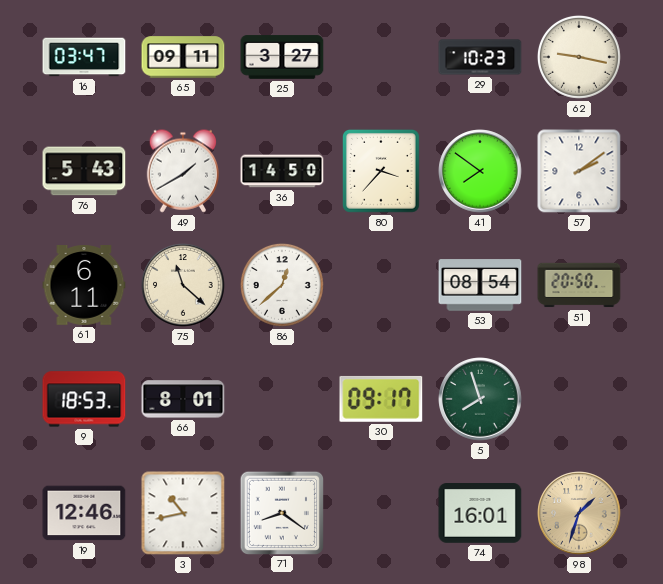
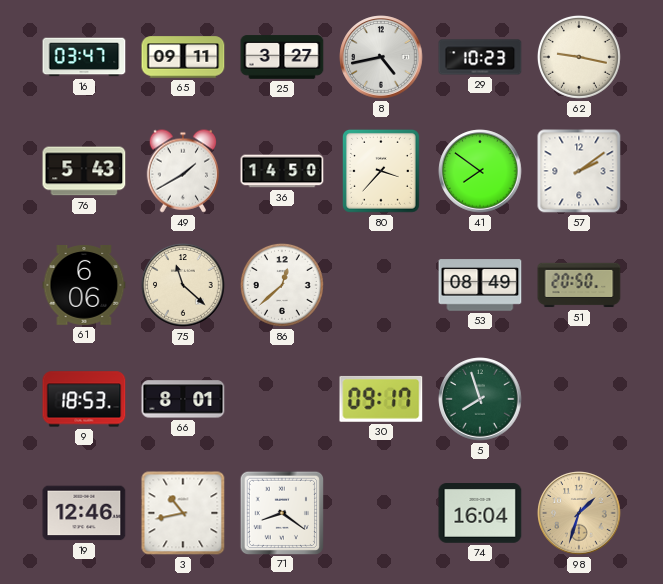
8: none -> 4:43 (381, 57)
61: 6:11 -> 6:06 (84, 286)
53: 08:54 -> 08:49 (480, 285)
74: 16:01 -> 16:04 (480, 513)
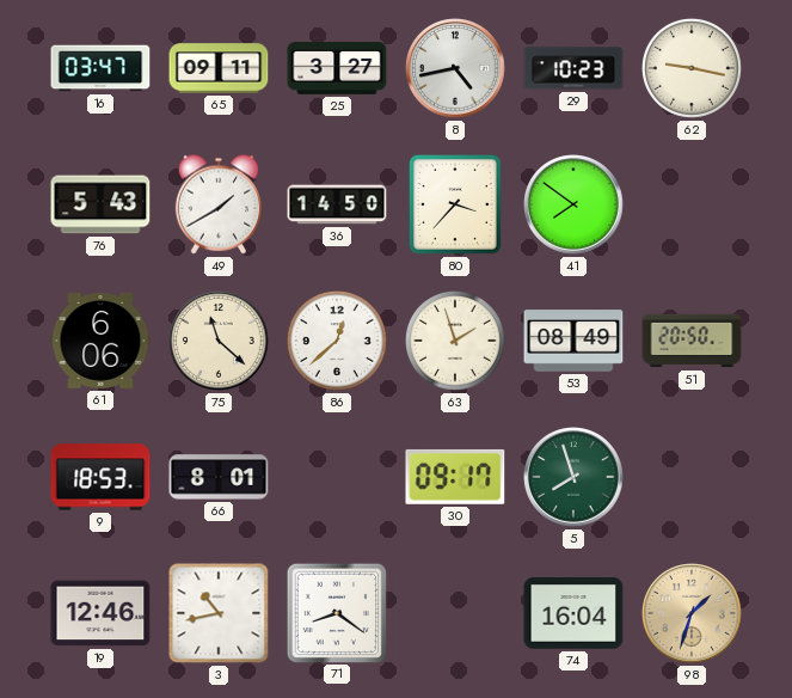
57: 2:09 -> none (579, 171)
63: none -> 1:57 (455, 341)
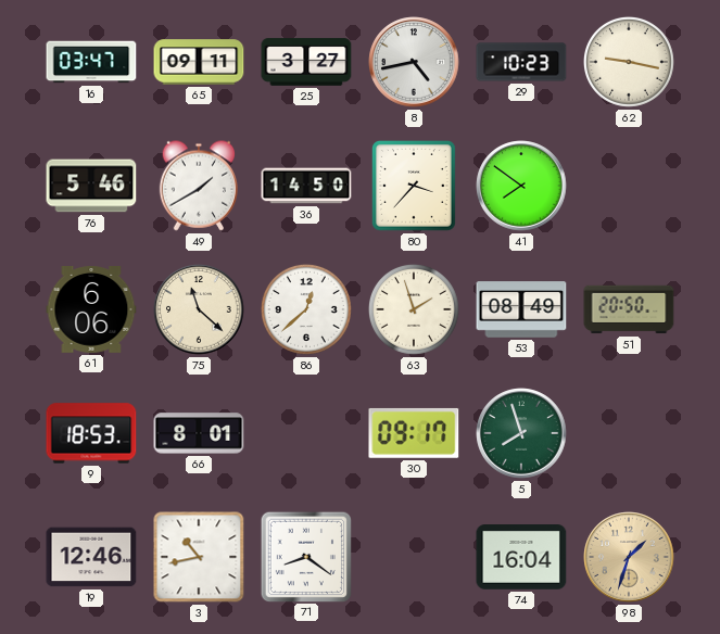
76: 5:43 -> 5:46 (91, 186)
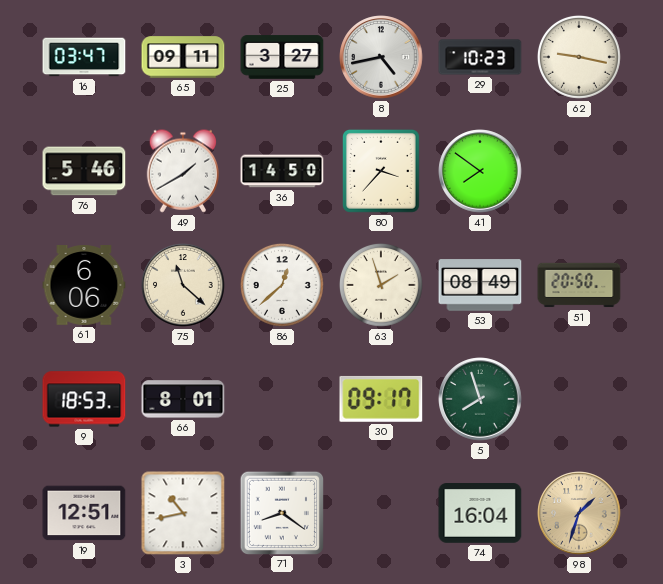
19: 12:46 -> 12:51 (84, 513)
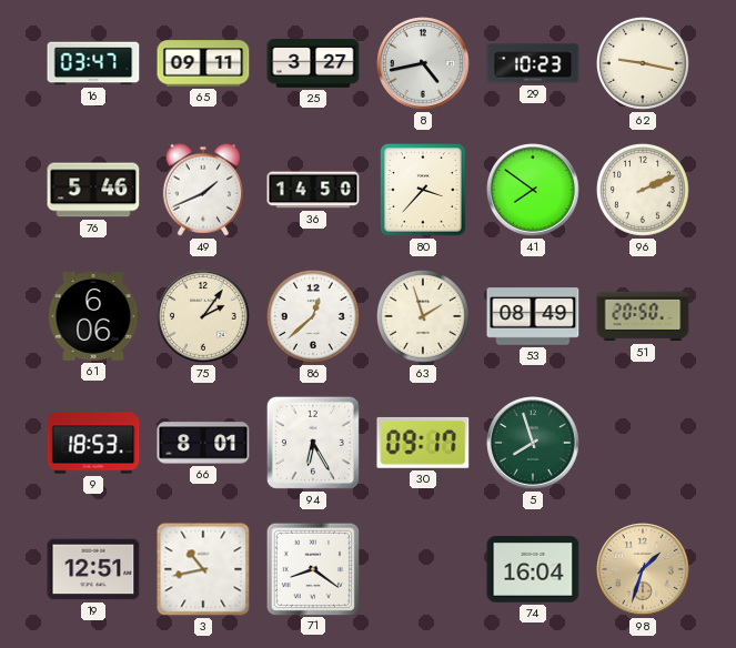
49: 1:40 -> 1:41 (202, 190)
96: none -> 2:11 (643, 190)
75: 11:22 -> 2:06 (203, 316)
94: none -> 6:25 (313, 443)
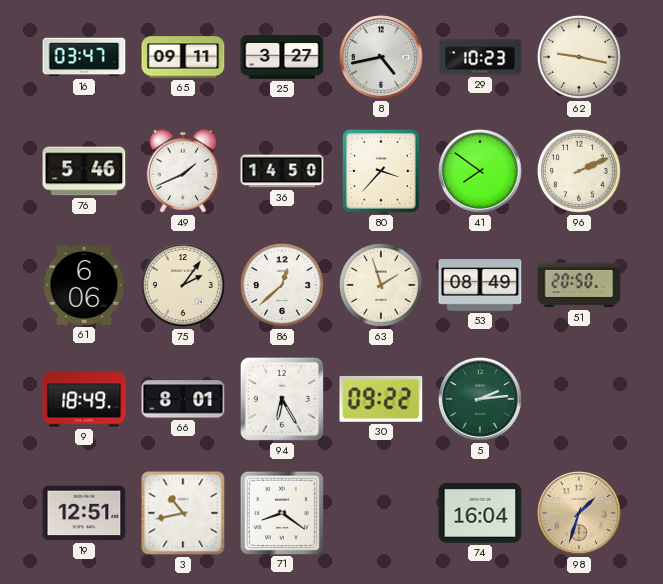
9: 18:53 -> 18:49 (84, 399)
30: 09:17 -> 09:22 (381, 399)
5: 7:57 -> 2:14 (480, 399)
